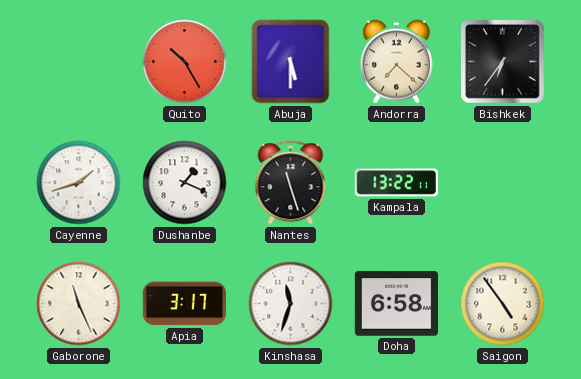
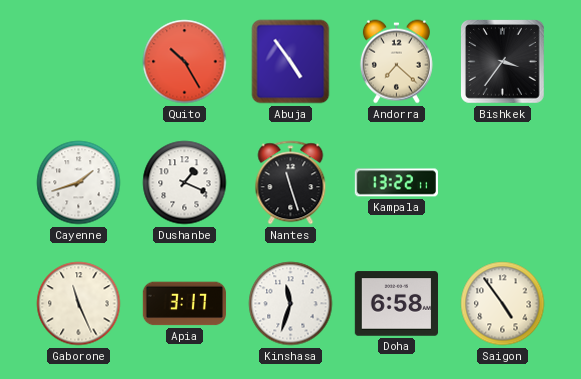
Abuja: 5:30 -> 4:54 (291, 62)
Bishkek: 6:36 -> 3:36 (503, 62)
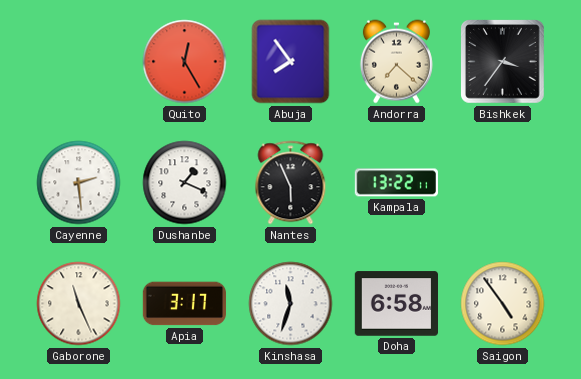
Quito: 10:25 -> 12:25 (185, 62)
Abuja: 4:54 -> 7:54 (291, 62)
Cayenne: 1:42 -> 2:29 (79, 183)
Nantes: 11:27 -> 5:56 (291, 183)
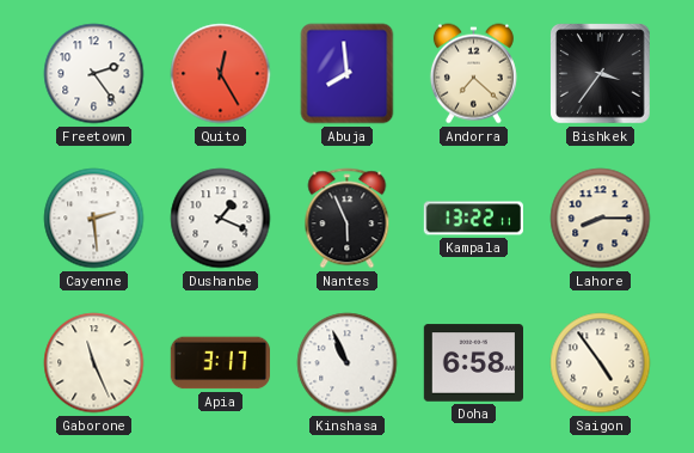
Freetown: none -> 2:24 (94, 74)
Abuja: 7:54 -> 7:59 (348, 74)
Lahore: none -> 8:15 (601, 219)
Kinshasa: 11:33 -> 10:56 (348, 363)
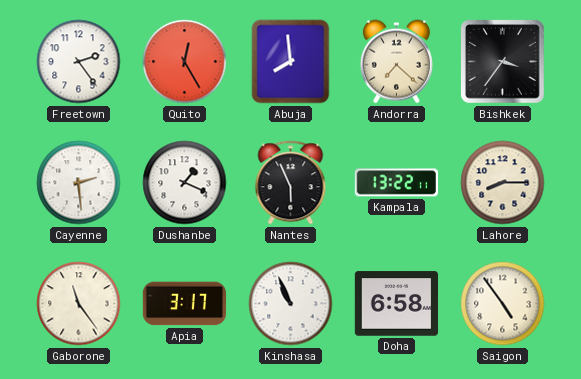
Gaborone: 11:26 -> 11:24 (79, 304)
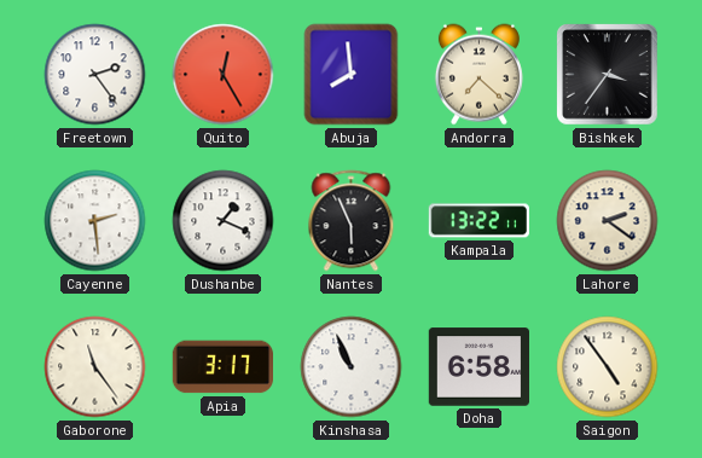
Lahore: 8:15 -> 2:21 (608, 221)
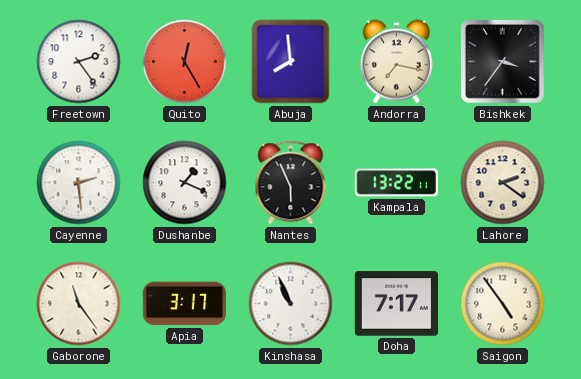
Andorra: 7:22 -> 7:17 (396, 62)
Doha: 6:58 -> 7:17 (396, 304)
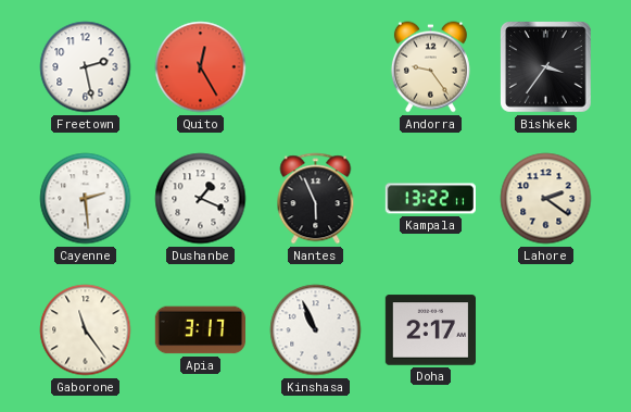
Freetown: 2:24 -> 2:28 (86, 67)
Abuja: 7:59 -> none (291, 62)
Andorra: 7:17 -> 9:24 (430, 67)
Doha: 7:17 -> 2:17 (430, 330)
Saigon: 4:54 -> none (503, 304)
